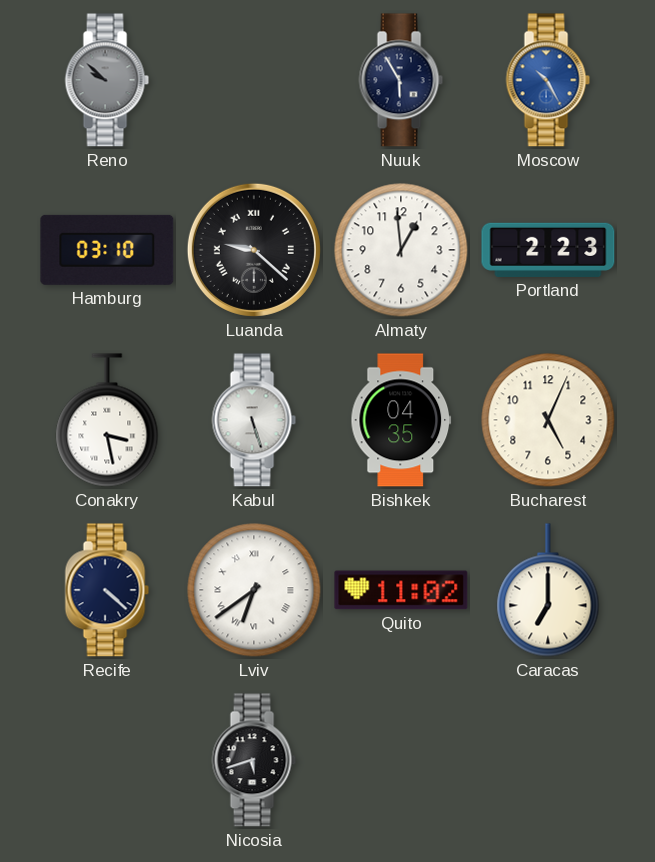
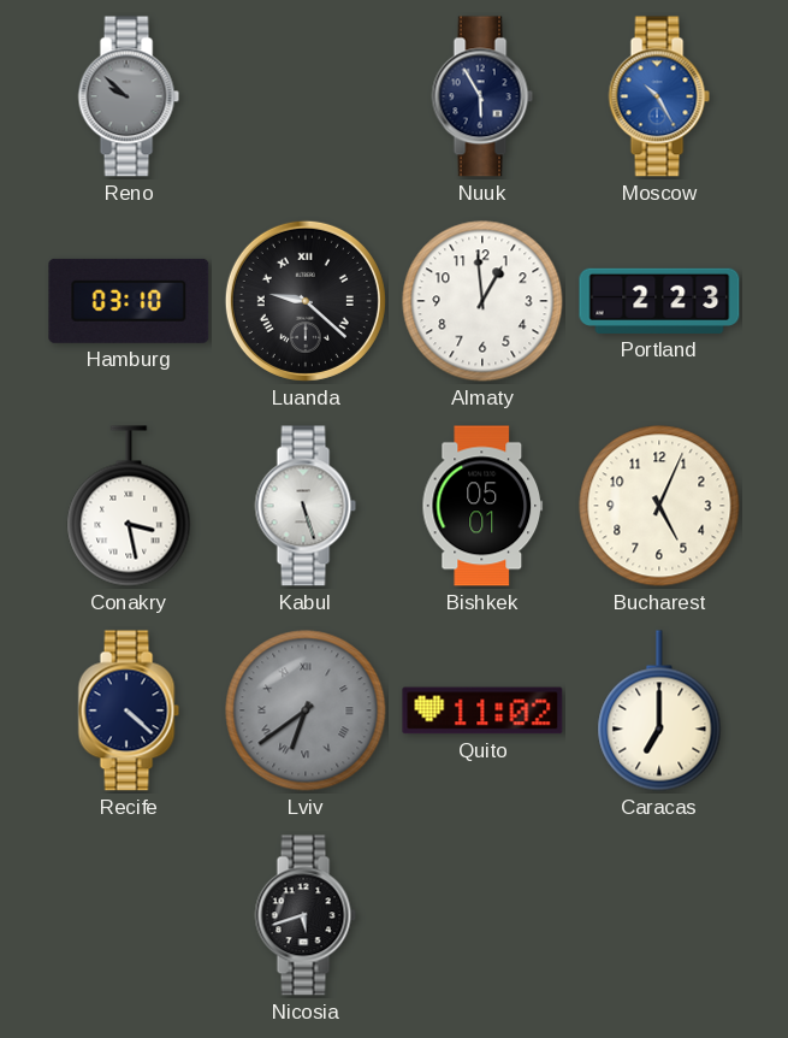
Bishkek: 04:35 -> 05:01 (482, 506)
Lviv dial: white -> grey (306, 710)
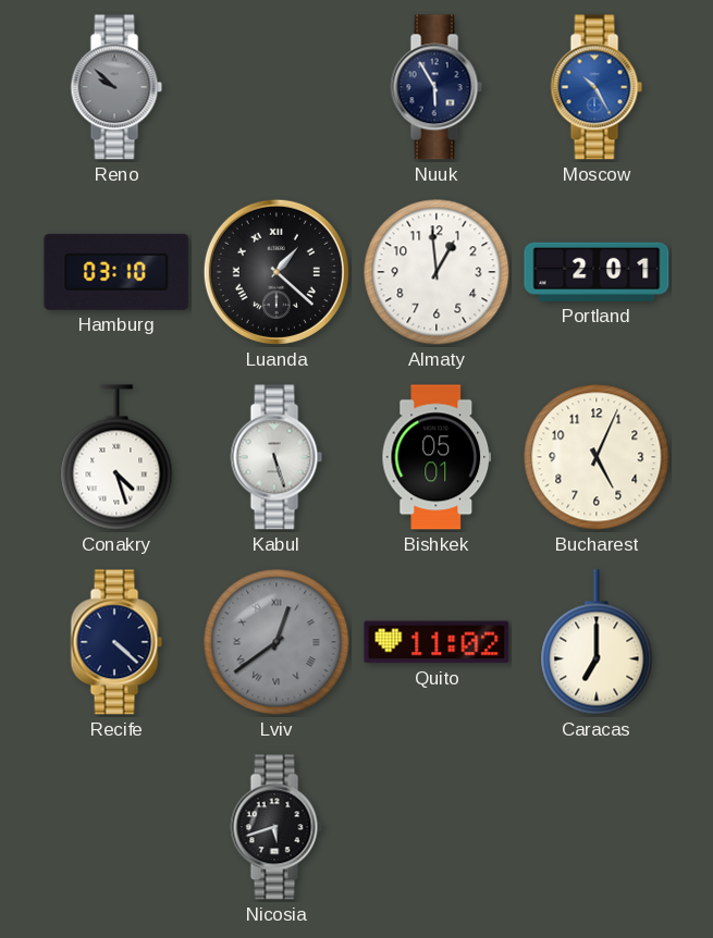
Luanda: 9:22 -> 1:22 (276, 272)
Portland: 2:23 -> 2:01 (597, 272)
Conakry: 3:28 -> 4:27 (116, 457)
Lviv: 6:39 -> 12:39 (276, 642)
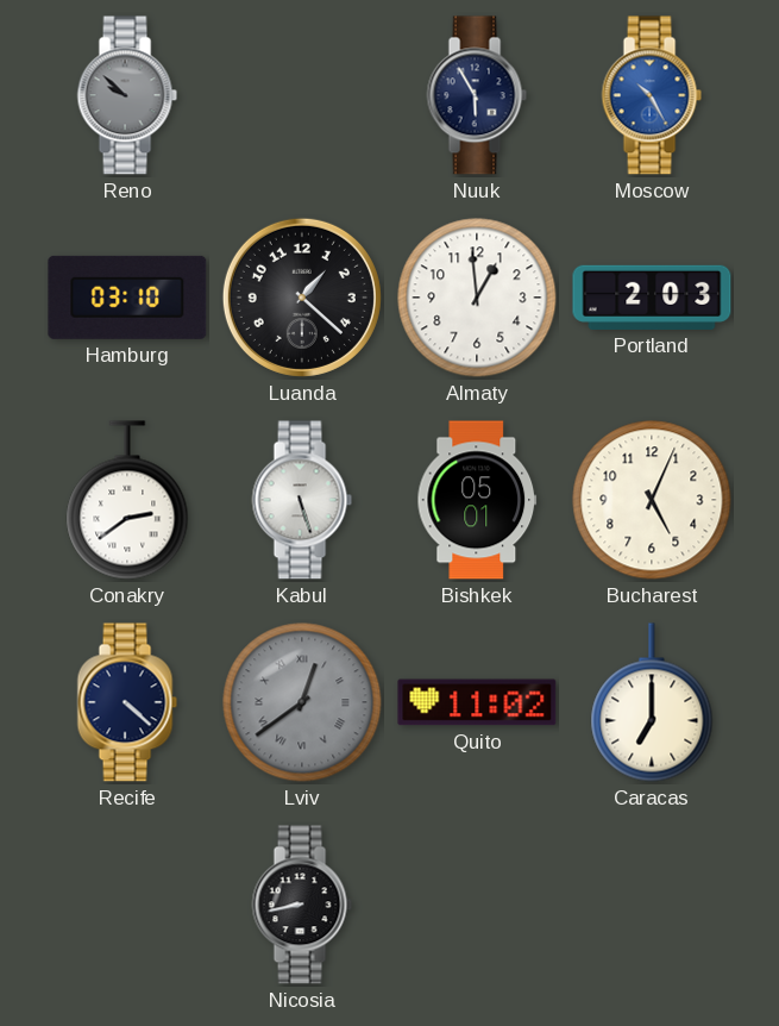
Luanda numerals: Roman -> Arabic (302, 298)
Portland: 2:01 -> 2:03 (652, 298)
Conakry: 4:27 -> 2:39 (127, 500)
Nicosia: 5:42 -> 8:43 (302, 905)
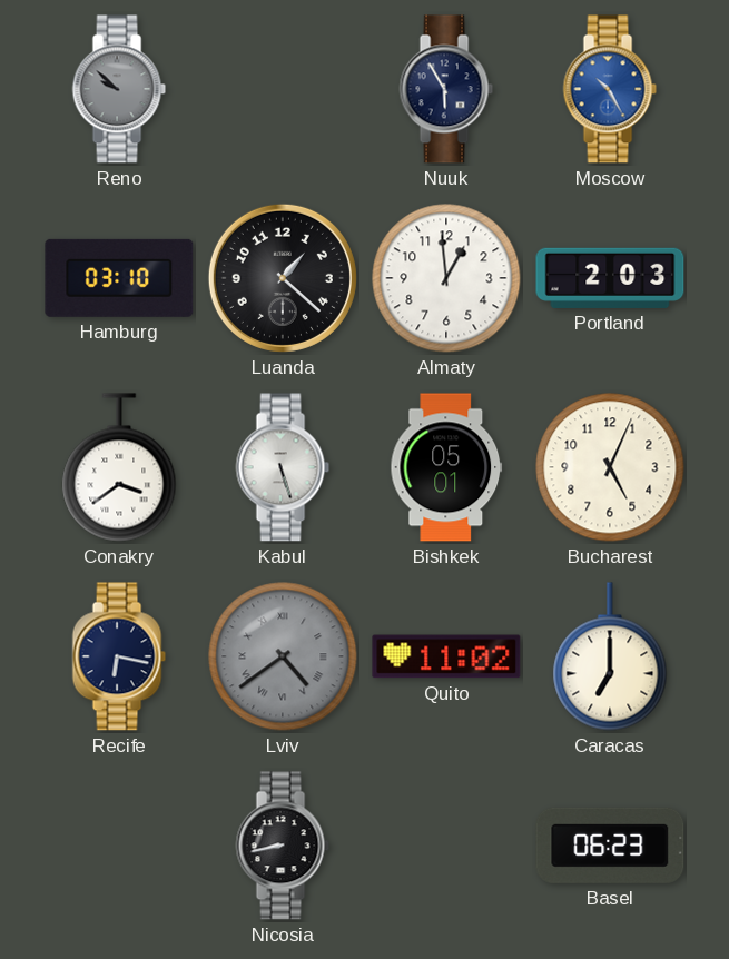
Conakry: 2:39 -> 3:39 (119, 467)
Recife: 4:22 -> 6:17 (119, 656)
Lviv: 12:39 -> 4:39 (283, 656)
Basel: none -> 06:23 (610, 846)
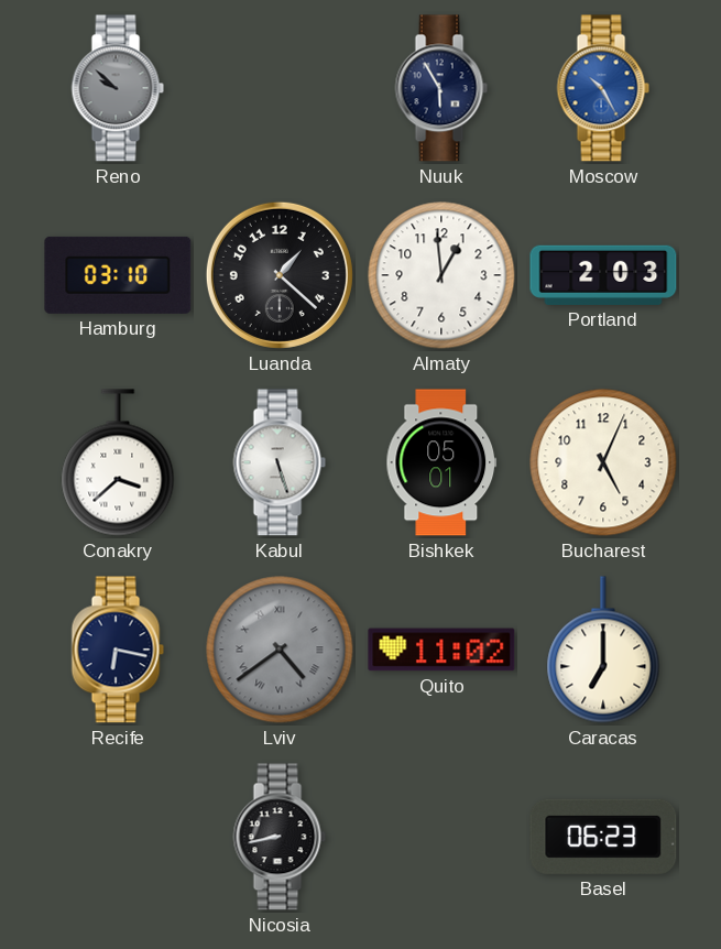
Conakry: 3:39 -> 3:38 (118, 462)
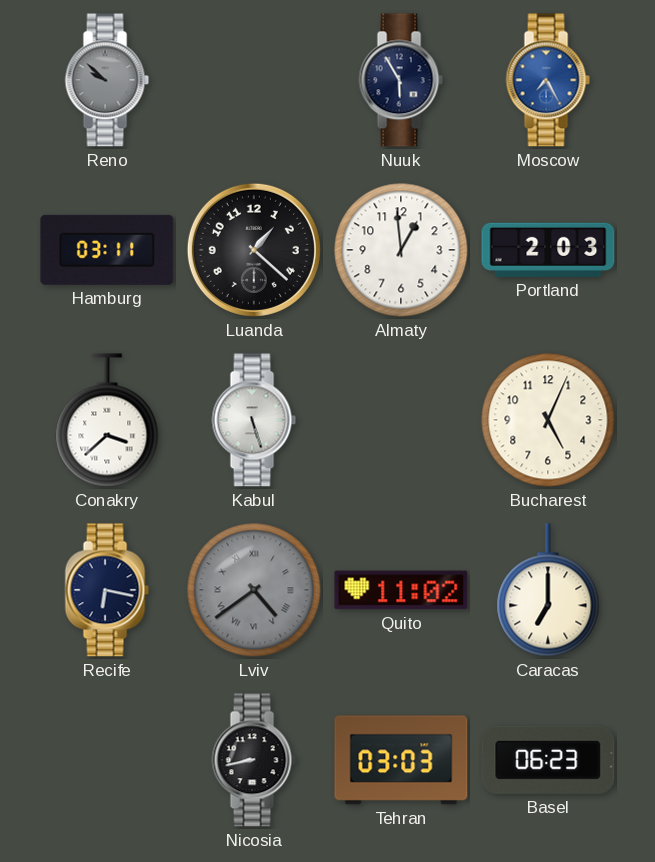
Moscow: 10:25 -> 7:25 (548, 80)
Hamburg: 03:10 -> 03:11 (107, 250)
Bishkek: 05:01 -> none (441, 462)
Tehran: none -> 03:03 (401, 760)
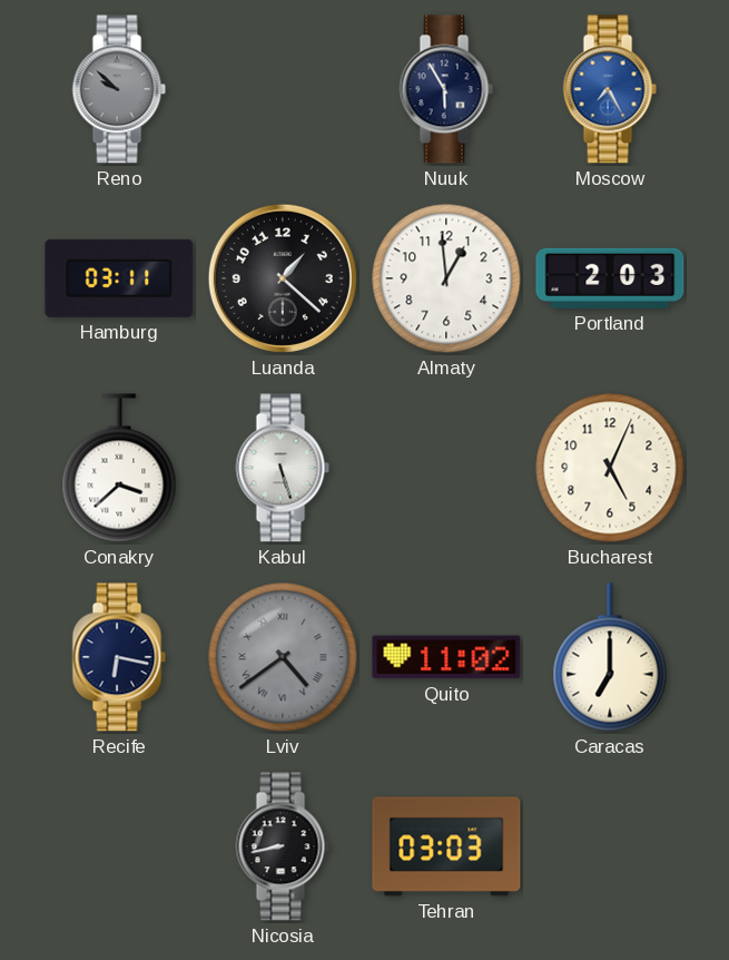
Basel: 06:23 -> none (548, 760)
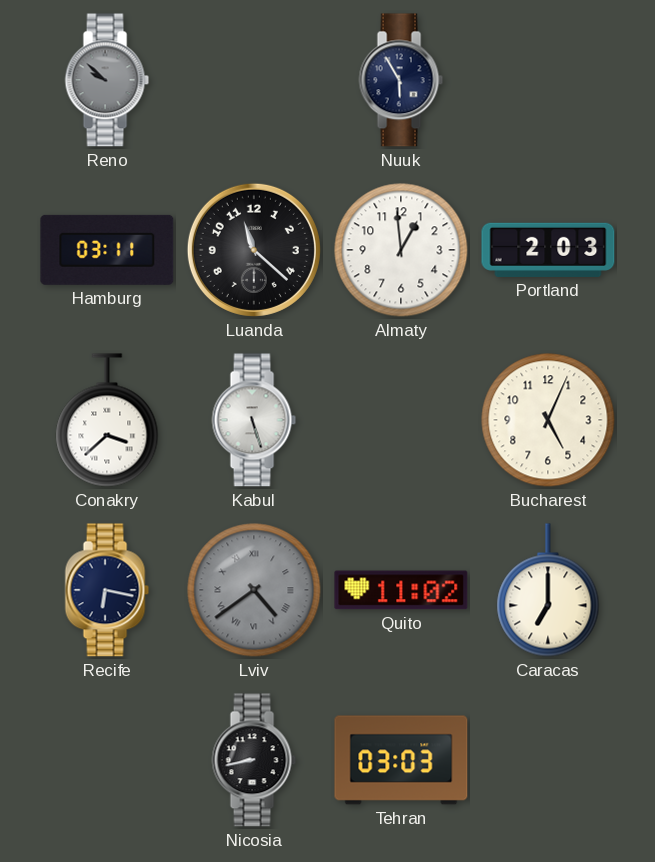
Moscow: 7:25 -> none (610, 89)
Luanda: 1:22 -> 11:22 (254, 250)
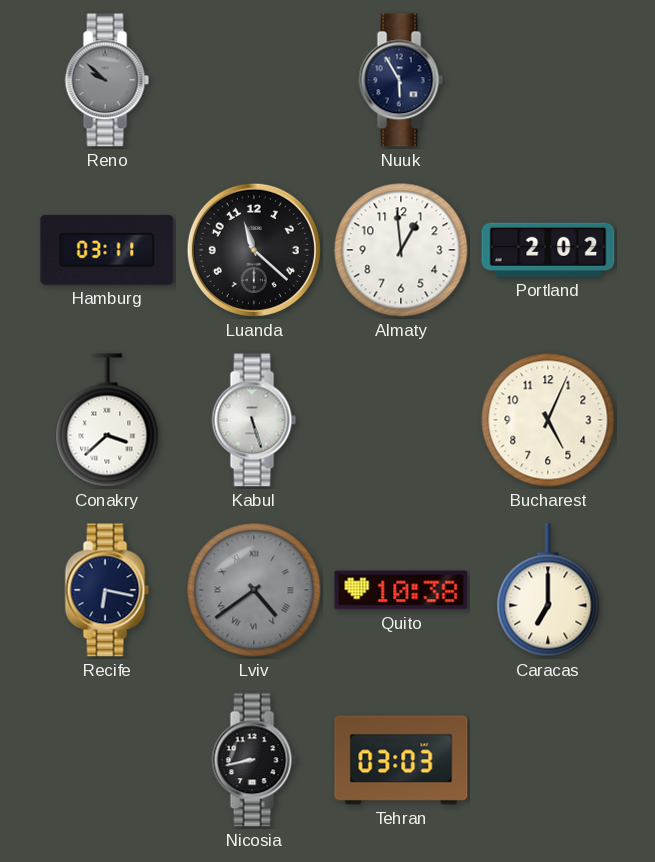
Portland: 2:03 -> 2:02 (548, 250)
Quito: 11:02 -> 10:38 (401, 590)
